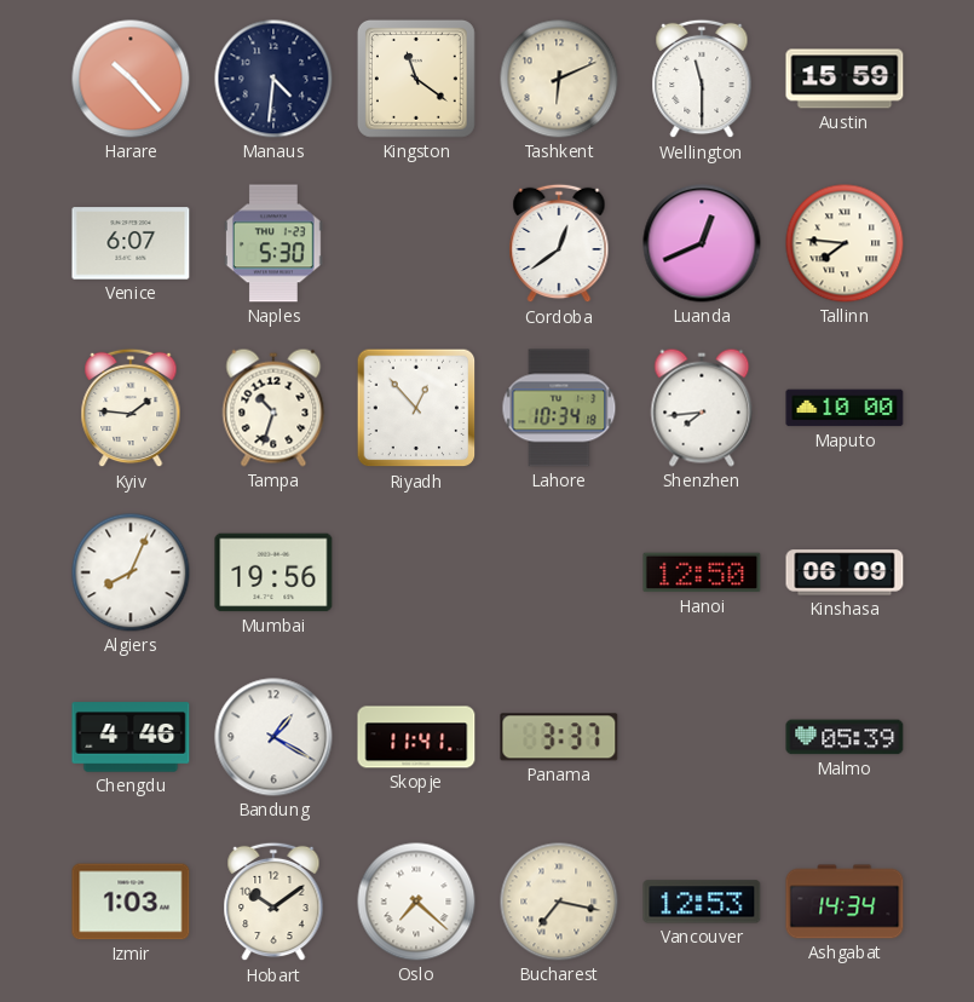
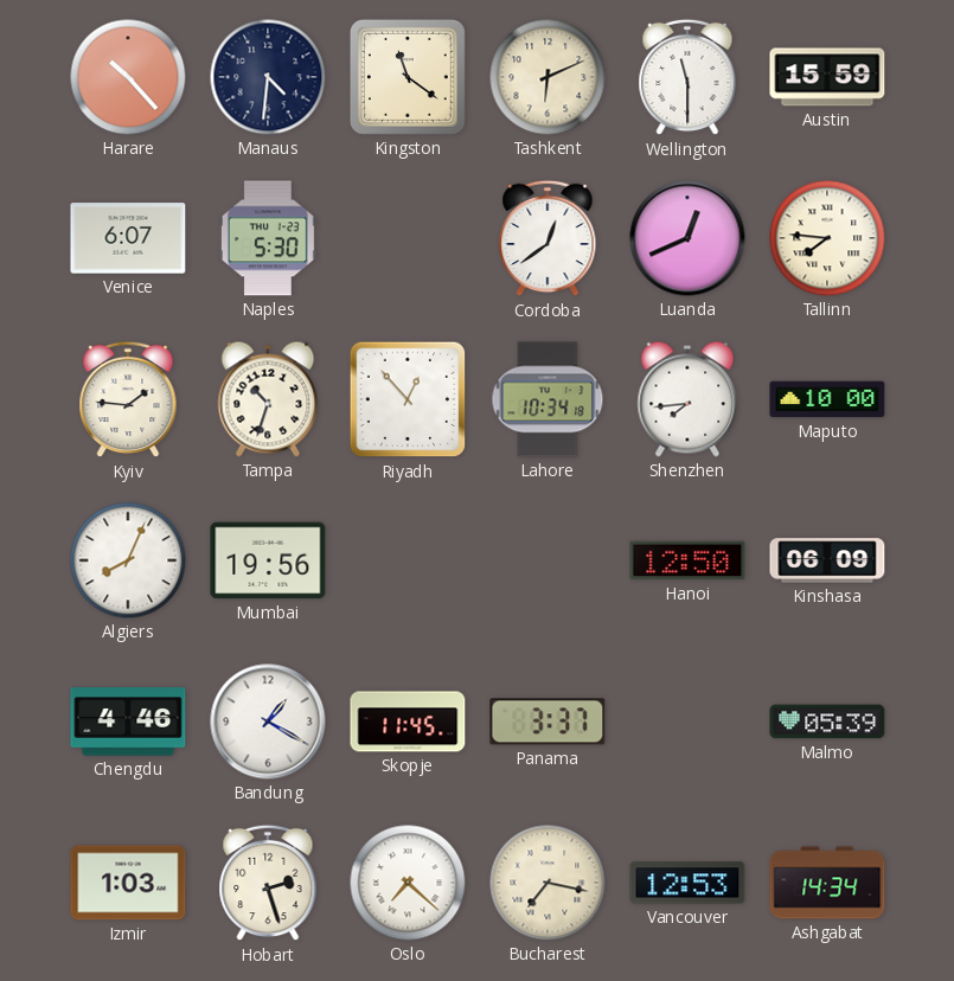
Skopje: 11:41 -> 11:45 (408, 722)
Hobart: 10:09 -> 2:27 (268, 883)
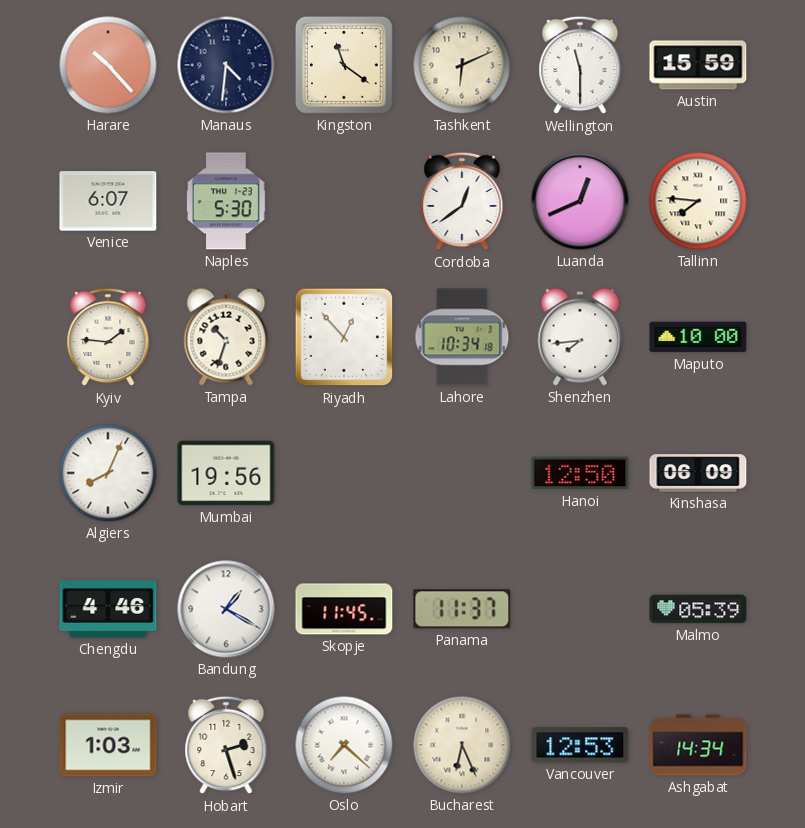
Panama: 3:37 -> 11:37 (462, 609)
Bucharest: 7:17 -> 6:26 (462, 745)
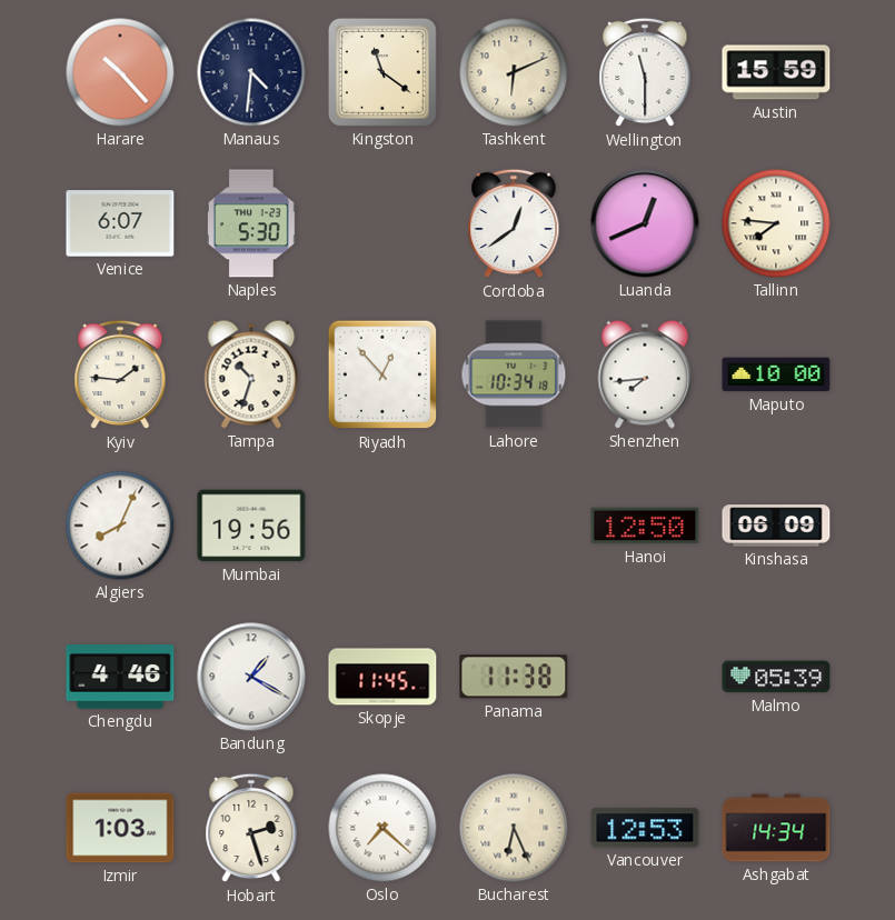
Panama: 11:37 -> 11:38 (514, 677)
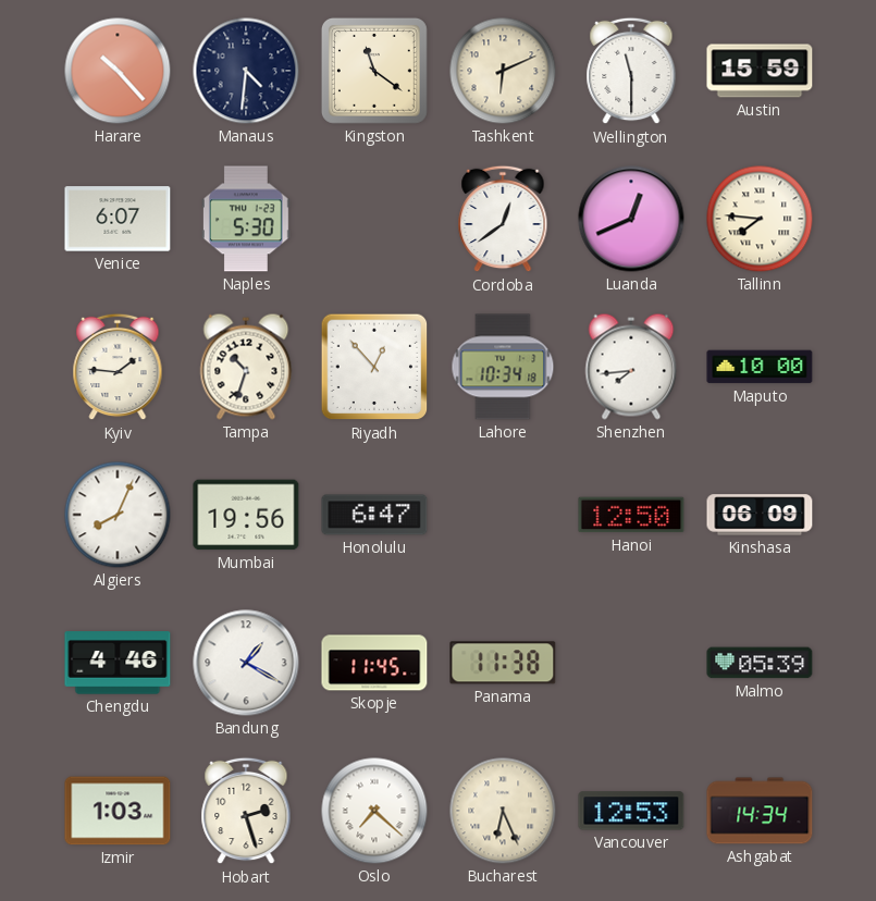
Honolulu: none -> 6:47 (374, 515)
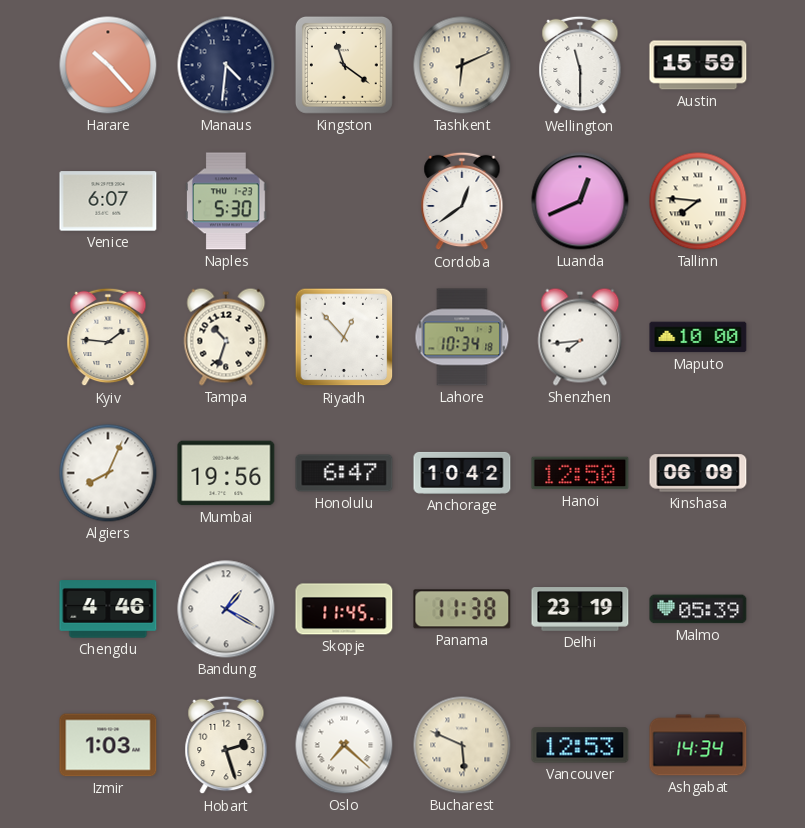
Anchorage: none -> 10:42 (462, 473)
Delhi: none -> 23:19 (580, 609)
Bucharest: 6:26 -> 5:49 (462, 745)
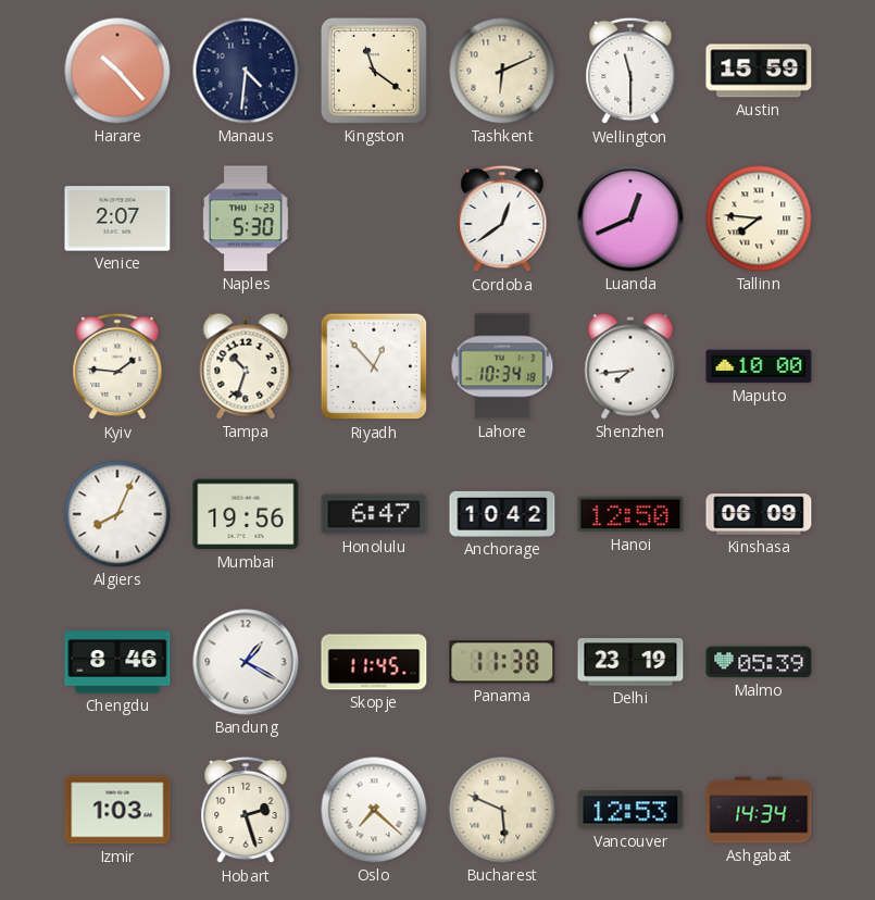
Venice: 6:07 -> 2:07 (117, 218)
Chengdu: 4:46 -> 8:46 (117, 662)
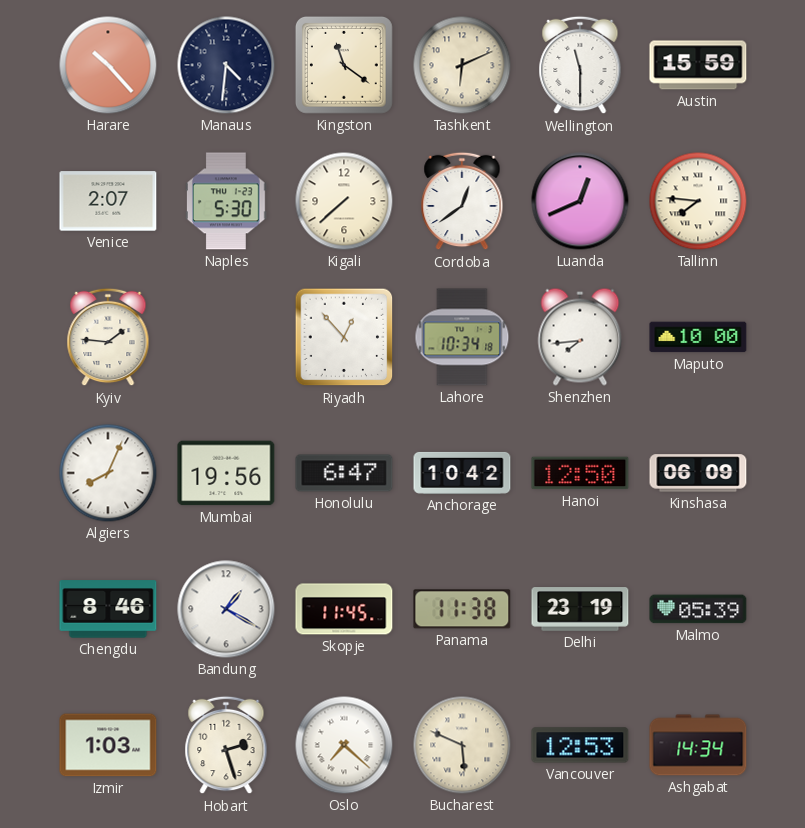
Kigali: none -> 7:38 (344, 201)
Tampa: 10:33 -> none (246, 366)
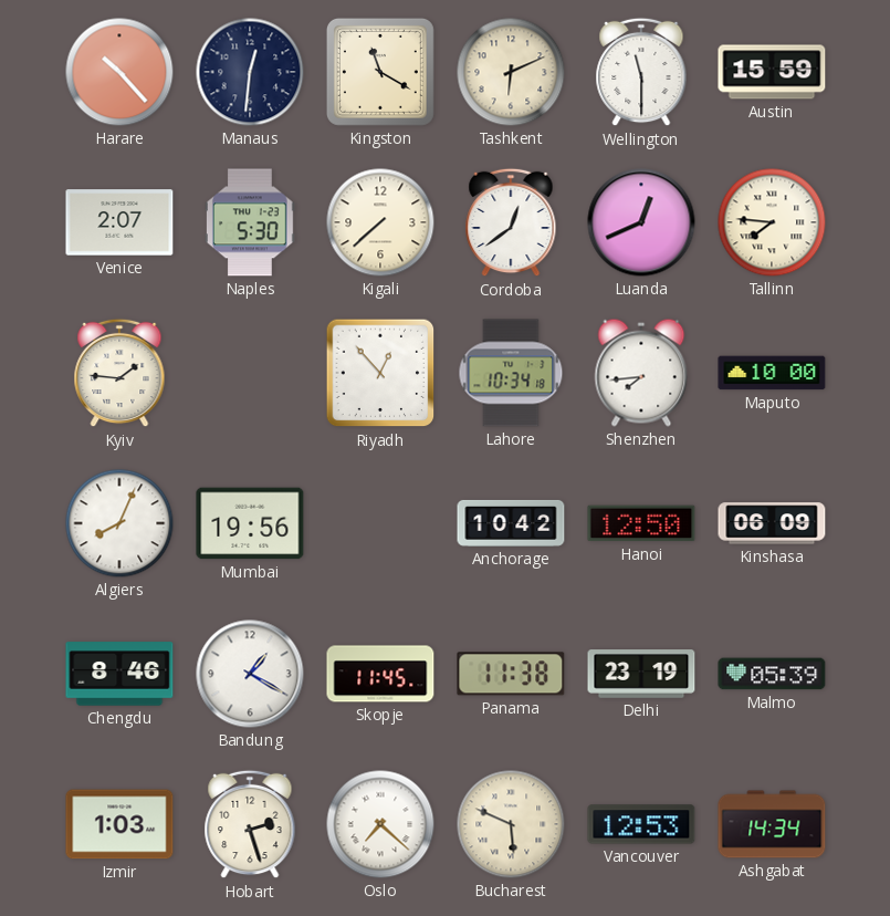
Manaus: 4:31 -> 12:31 (250, 72)
Kingston: 11:21 -> 11:20 (380, 72)
Honolulu: 6:47 -> none (344, 473)
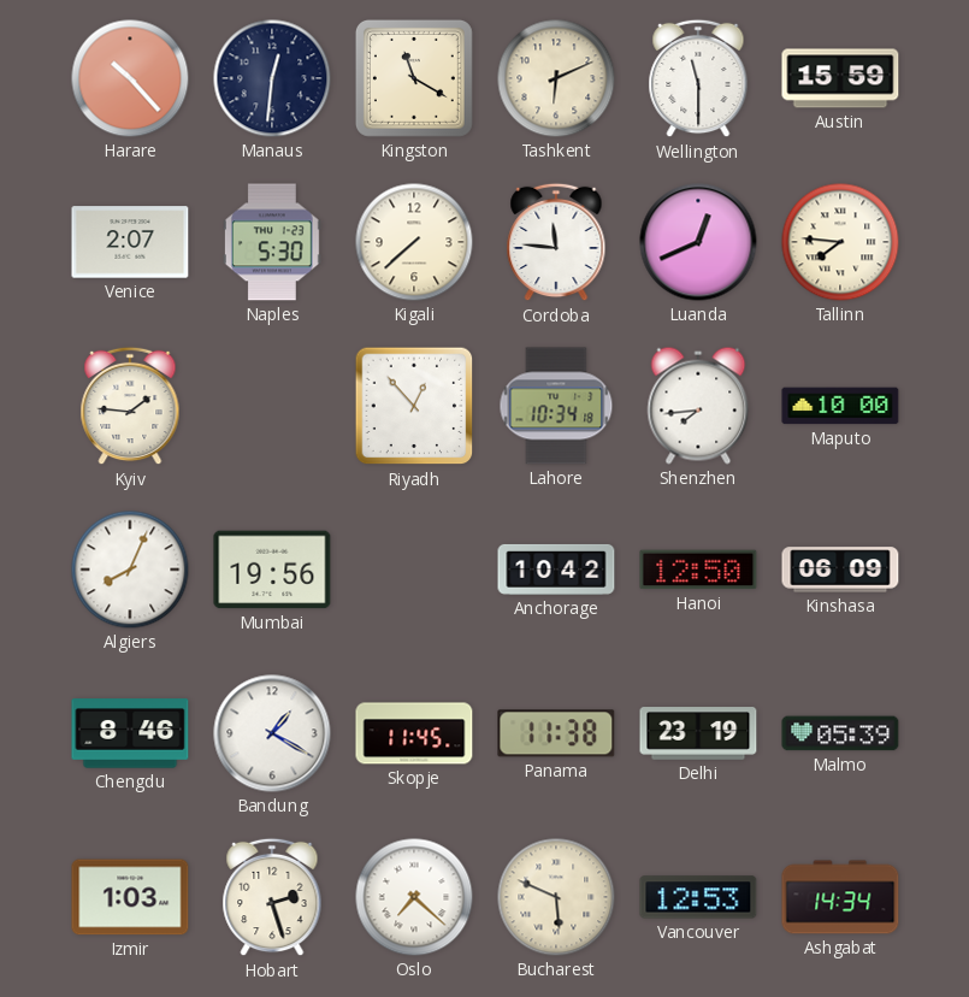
Cordoba: 12:39 -> 11:46 (556, 242)
